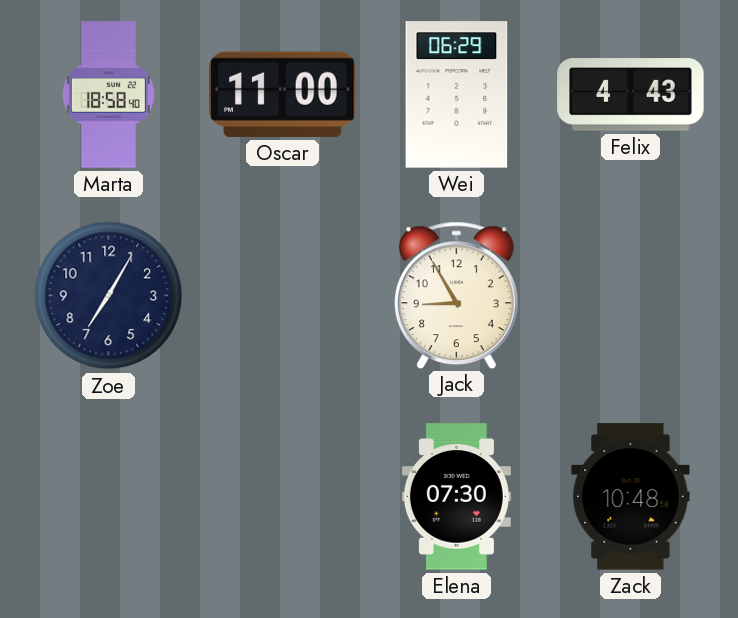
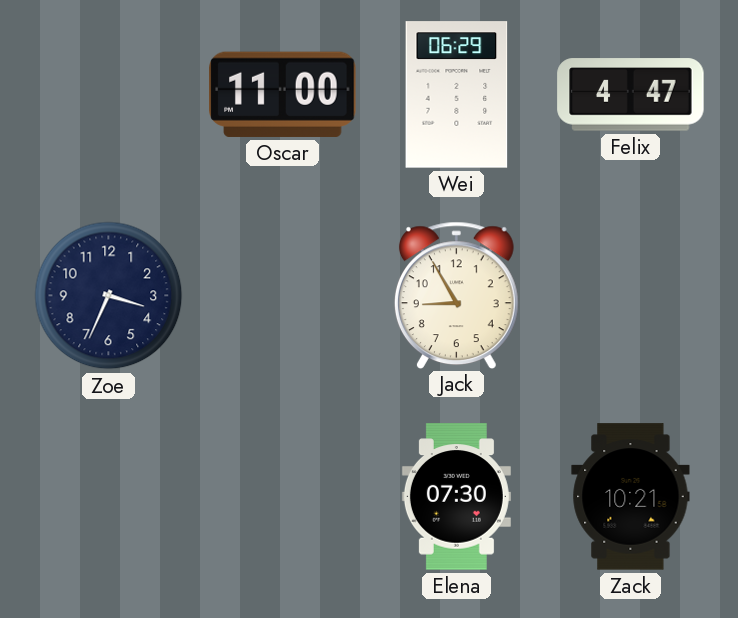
Marta: 18:58 -> none (108, 95)
Felix: 4:43 -> 4:47 (631, 95)
Zoe: 7:05 -> 3:34 (109, 296)
Zack: 10:48 -> 10:21 (631, 497)
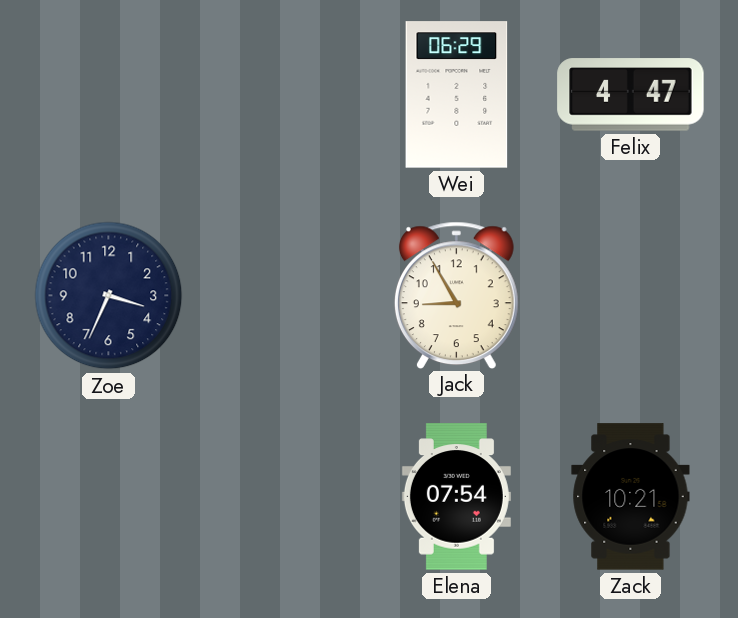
Oscar: 11:00 -> none (283, 94)
Elena: 07:30 -> 07:54 (456, 497)
